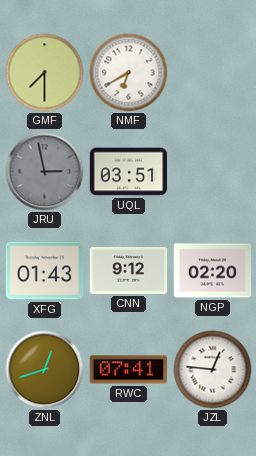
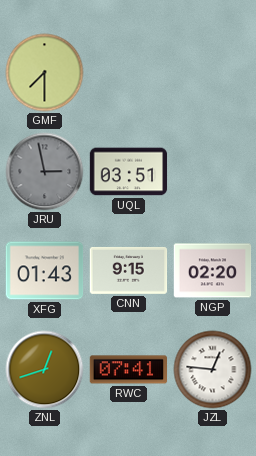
NMF: 6:40 -> none (129, 73)
CNN: 9:12 -> 9:15 (129, 270)
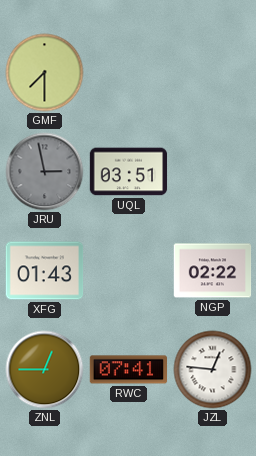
CNN: 9:15 -> none (129, 270)
NGP: 02:20 -> 02:22 (213, 271)
ZNL: 12:42 -> 12:45 (45, 370)
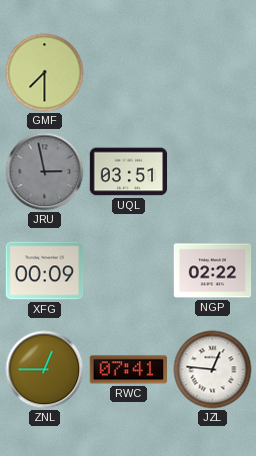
XFG: 01:43 -> 00:09 (45, 271)
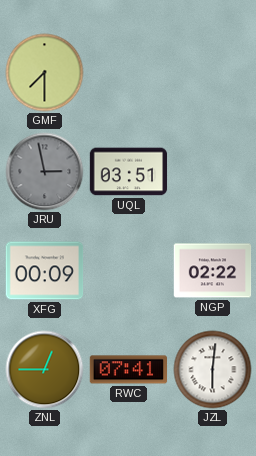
JZL: 12:46 -> 6:01 (213, 370)
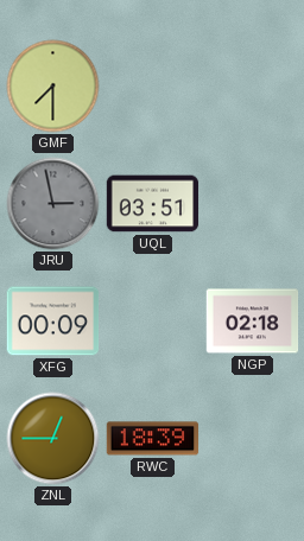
NGP: 02:22 -> 02:18 (253, 322)
RWC: 07:41 -> 18:39 (153, 439)
JZL: 6:01 -> none (213, 370)
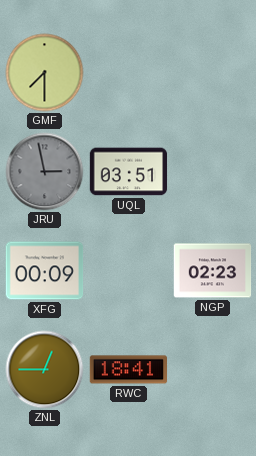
NGP: 02:18 -> 02:23 (213, 271)
RWC: 18:39 -> 18:41 (129, 370)
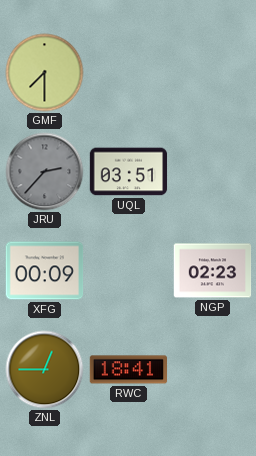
JRU: 2:58 -> 2:37 (45, 172)
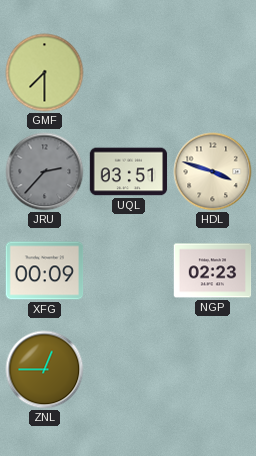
HDL: none -> 3:48 (213, 172)
RWC: 18:41 -> none (129, 370)
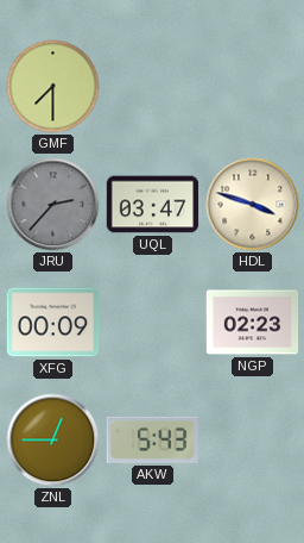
UQL: 03:51 -> 03:47 (153, 205)
AKW: none -> 5:43 (152, 439)
